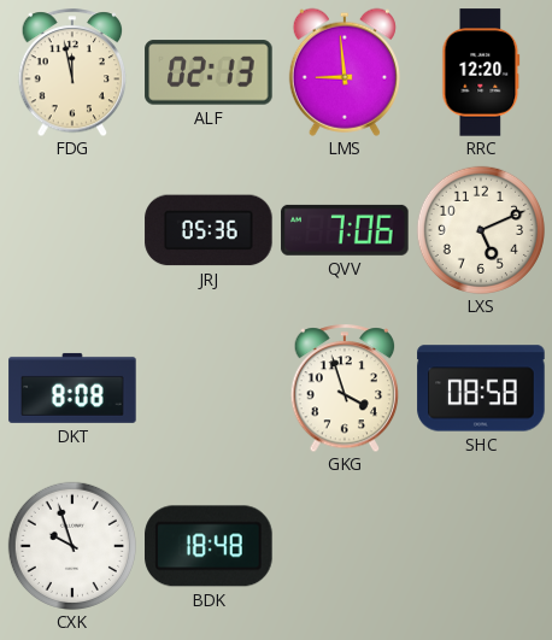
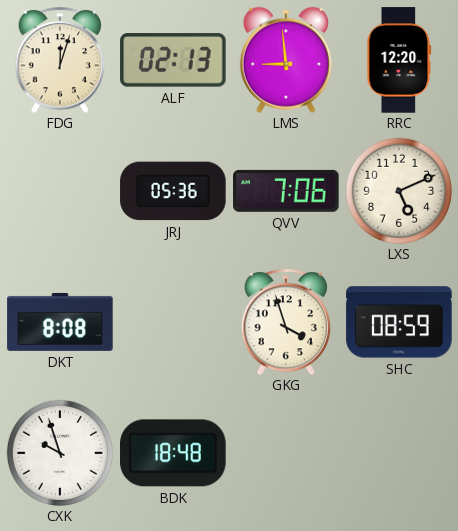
FDG: 11:58 -> 12:03 (60, 60)
SHC: 08:58 -> 08:59 (399, 322)
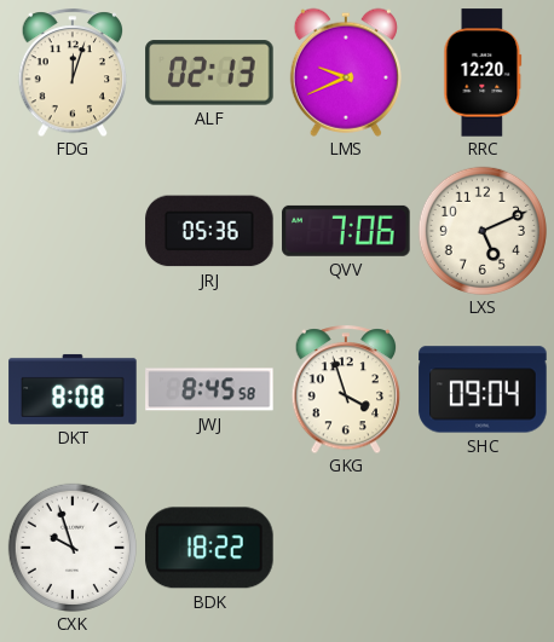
LMS: 8:59 -> 9:41 (346, 73)
JWJ: none -> 8:45 (209, 389)
SHC: 08:59 -> 09:04 (483, 389)
BDK: 18:48 -> 18:22 (209, 548)
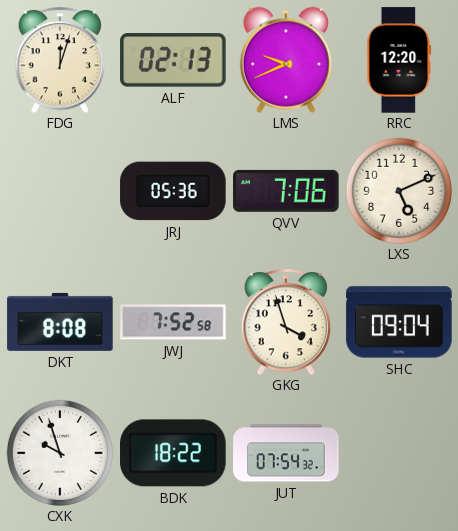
JWJ: 8:45 -> 7:52 (173, 322)
JUT: none -> 07:54 (286, 453)
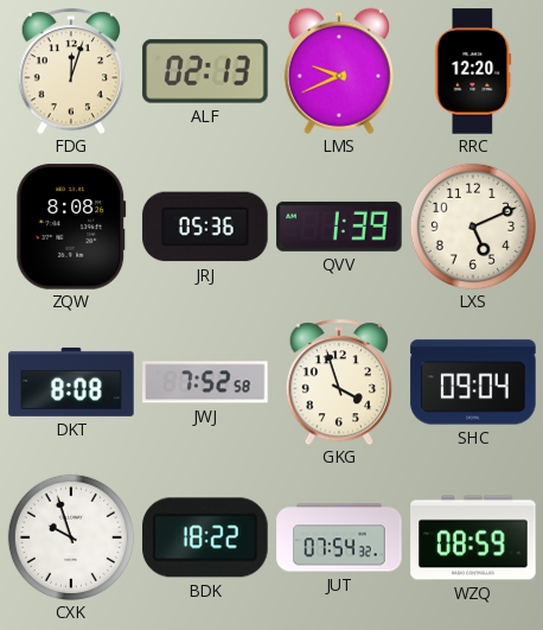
ZQW: none -> 8:08 (71, 227)
QVV: 7:06 -> 1:39 (339, 227)
WZQ: none -> 08:59 (473, 537)
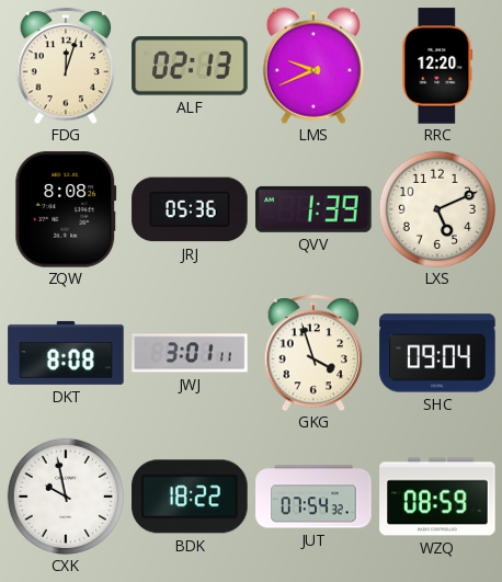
JWJ: 7:52 -> 3:01 (190, 353)
CXK: 9:57 -> 9:58 (66, 497)
